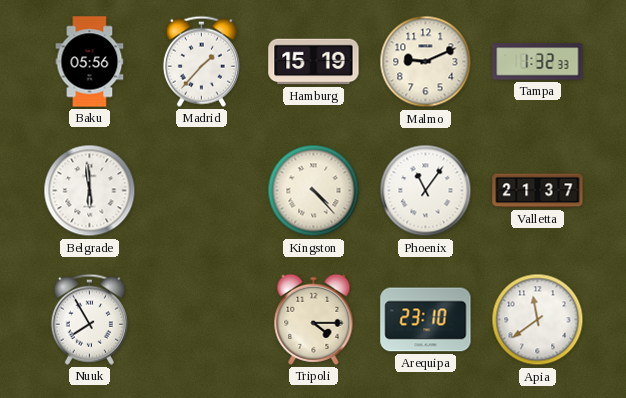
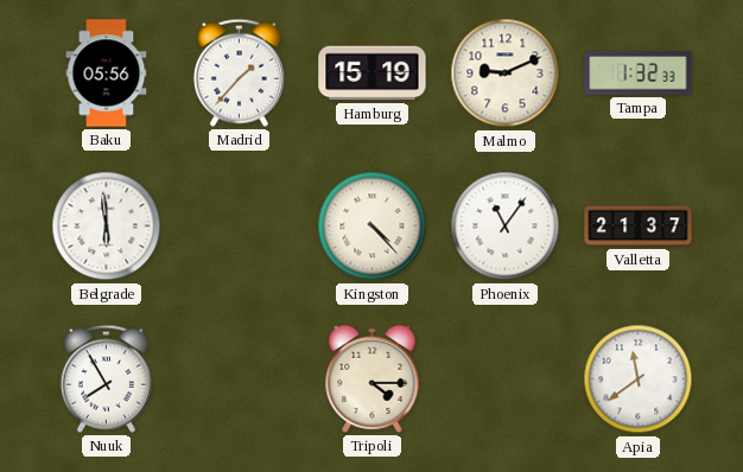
Arequipa: 23:10 -> none (426, 320)
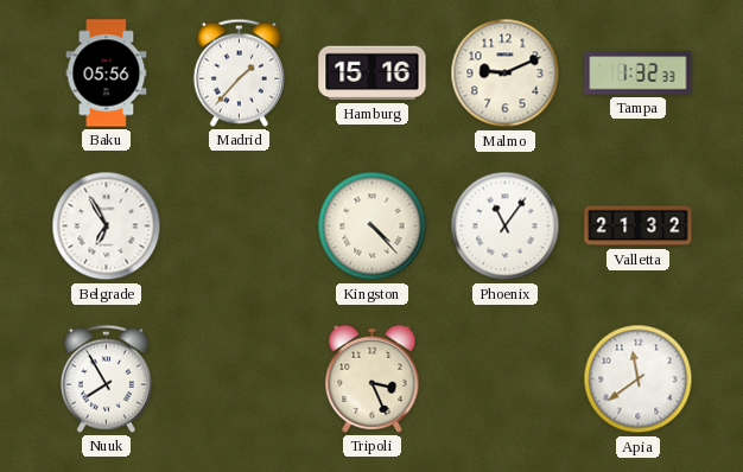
Hamburg: 15:19 -> 15:16 (373, 74)
Belgrade: 5:59 -> 6:55 (107, 227)
Valletta: 21:37 -> 21:32 (639, 227)
Tripoli: 4:15 -> 3:26 (373, 378)
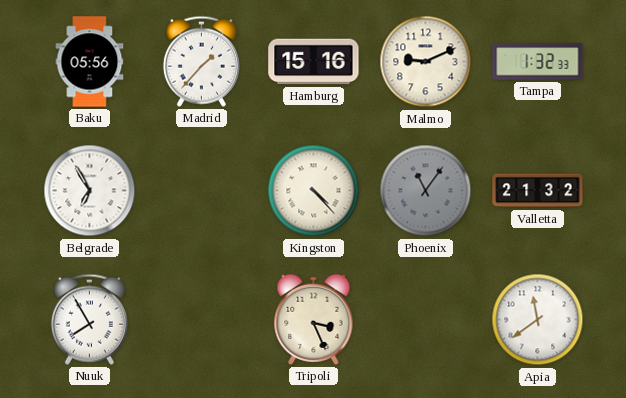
Phoenix dial: white -> grey (426, 191)
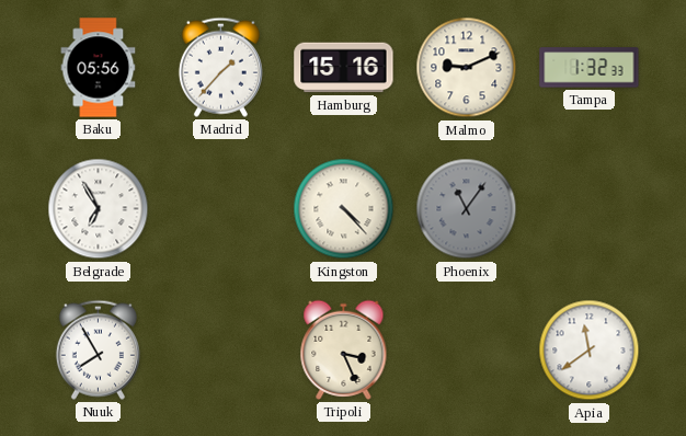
Valletta: 21:32 -> none (538, 191)
